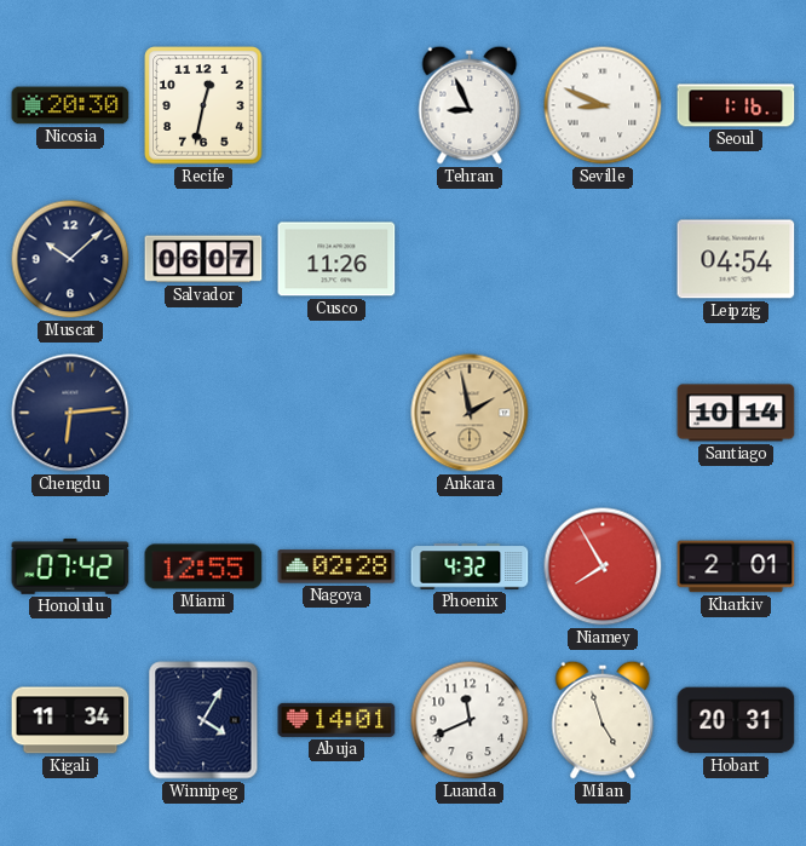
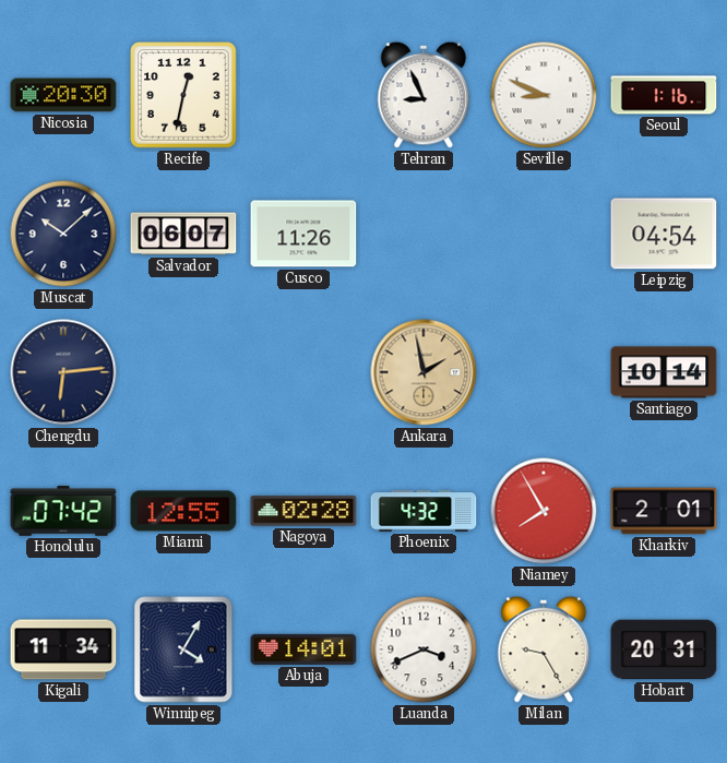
Luanda: 11:41 -> 3:41 (424, 649)
Milan: 4:57 -> 9:25 (544, 649)
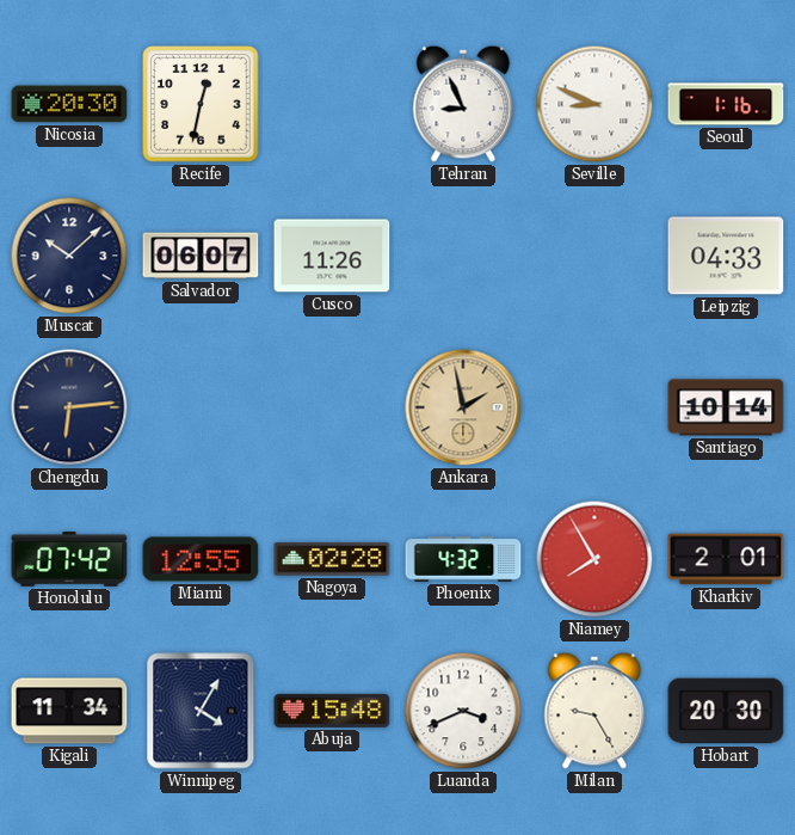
Leipzig: 04:54 -> 04:33 (726, 256)
Abuja: 14:01 -> 15:48 (332, 711)
Hobart: 20:31 -> 20:30 (726, 711)
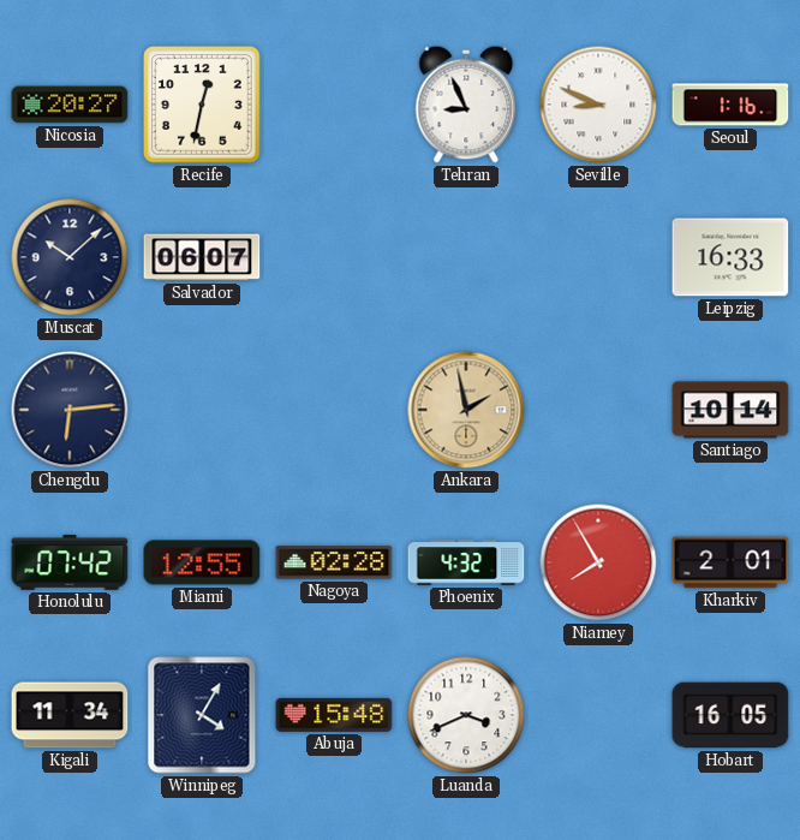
Nicosia: 20:30 -> 20:27 (70, 105)
Cusco: 11:26 -> none (332, 256)
Leipzig: 04:33 -> 16:33 (730, 257)
Milan: 9:25 -> none (594, 711)
Hobart: 20:30 -> 16:05 (730, 715)
